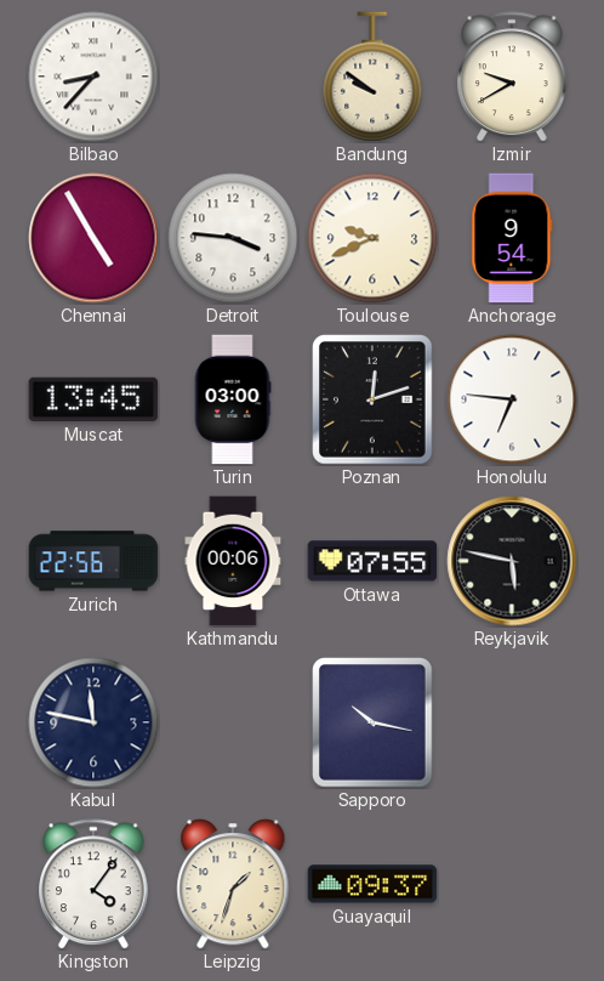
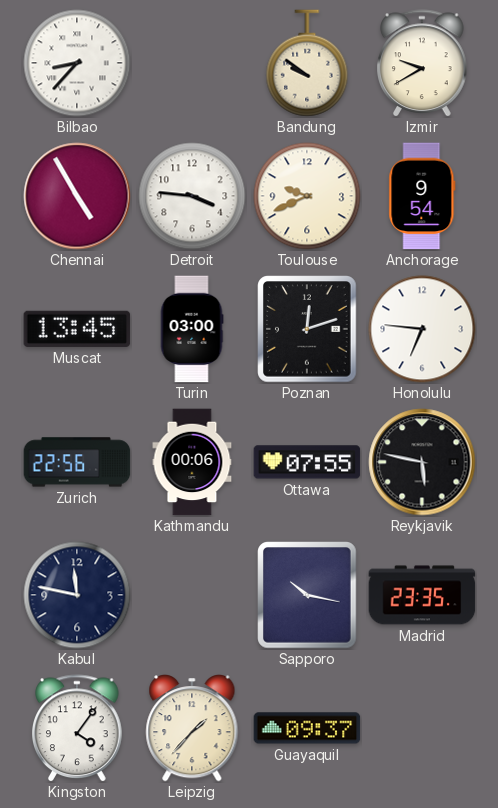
Madrid: none -> 23:35 (422, 595)
Leipzig: 1:33 -> 1:37 (192, 729)
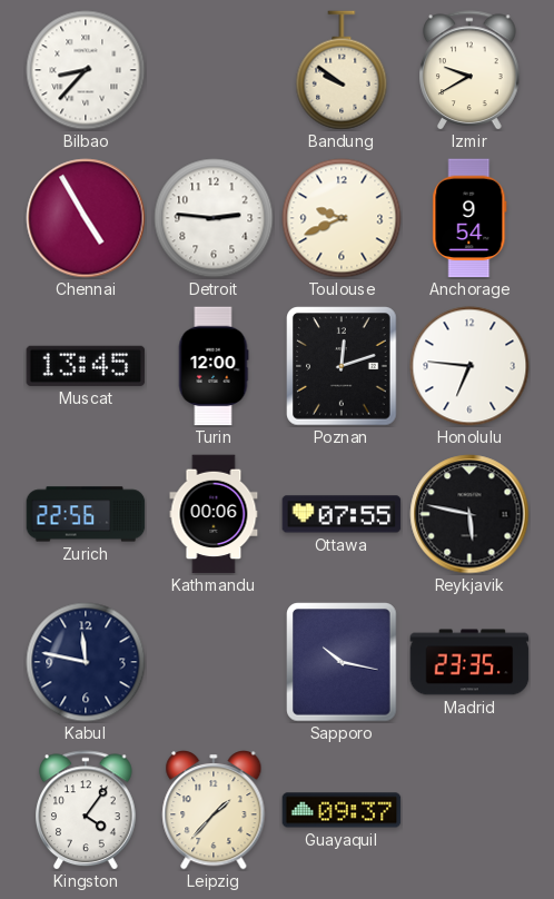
Detroit: 3:46 -> 2:46 (214, 218)
Turin: 03:00 -> 12:00 (214, 366)
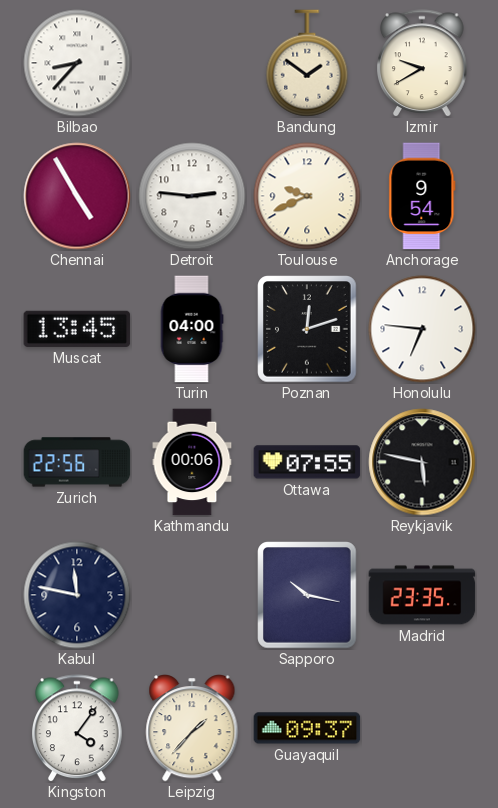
Bandung: 9:51 -> 1:51 (307, 63)
Turin: 12:00 -> 04:00 (192, 329)
